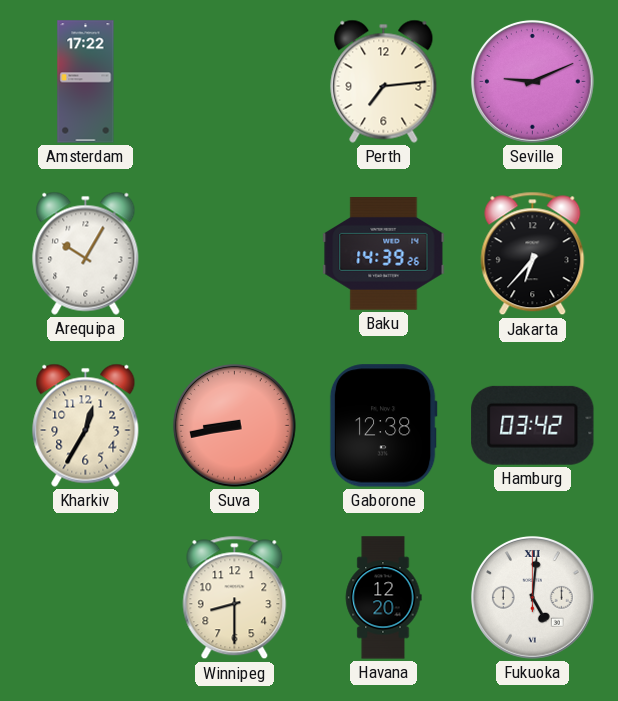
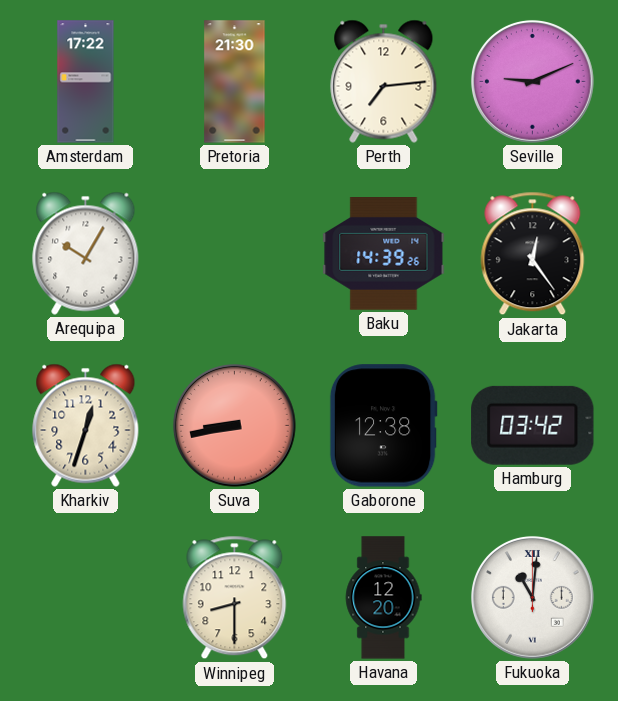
Pretoria: none -> 21:30 (235, 82)
Jakarta: 6:37 -> 12:24 (533, 254)
Kharkiv: 12:35 -> 12:33 (86, 425)
Fukuoka: 5:01 -> 11:01 (532, 597)
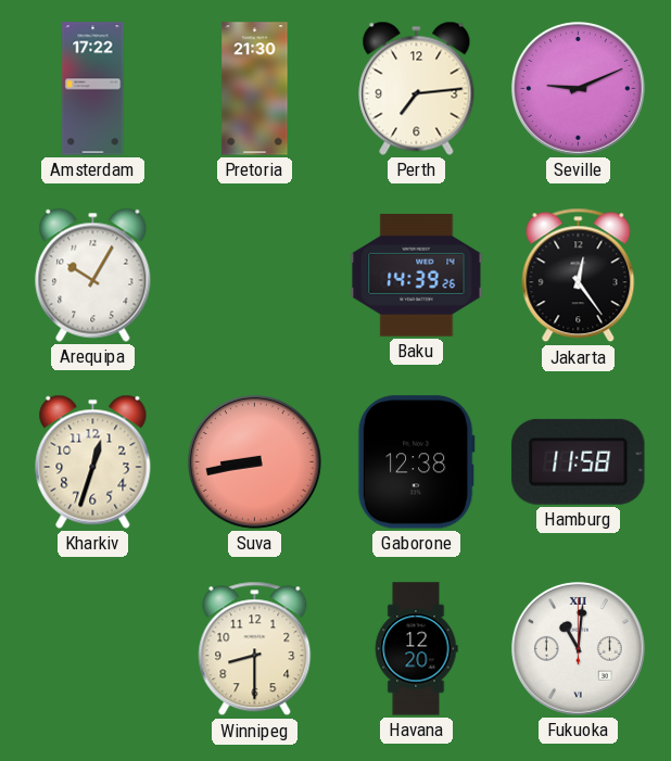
Hamburg: 03:42 -> 11:58 (579, 461)
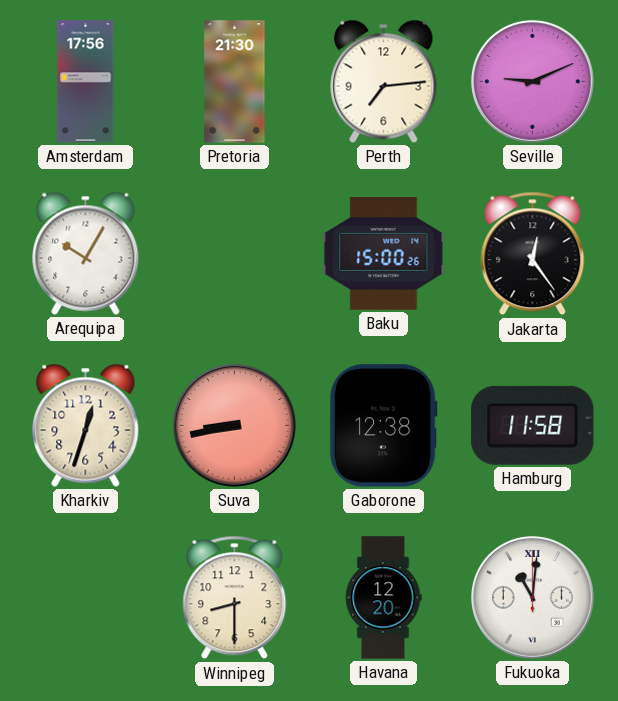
Amsterdam: 17:22 -> 17:56 (86, 82)
Baku: 14:39 -> 15:00 (384, 254)
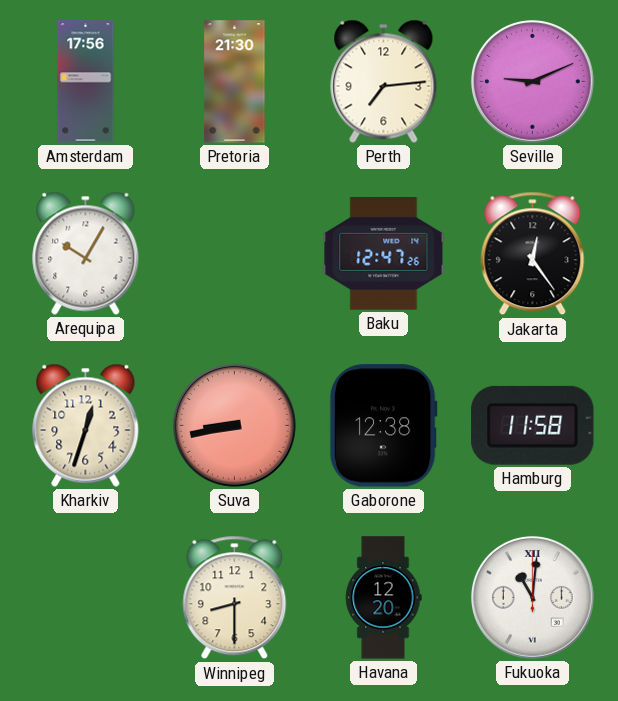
Baku: 15:00 -> 12:47 (384, 254)
